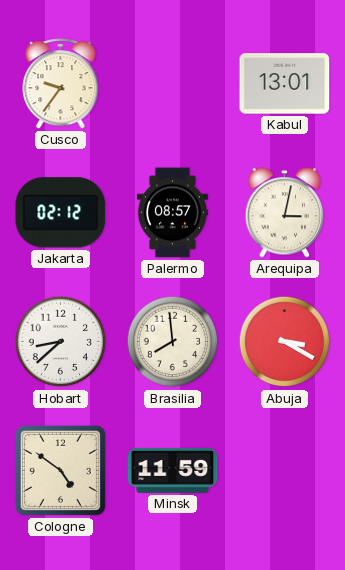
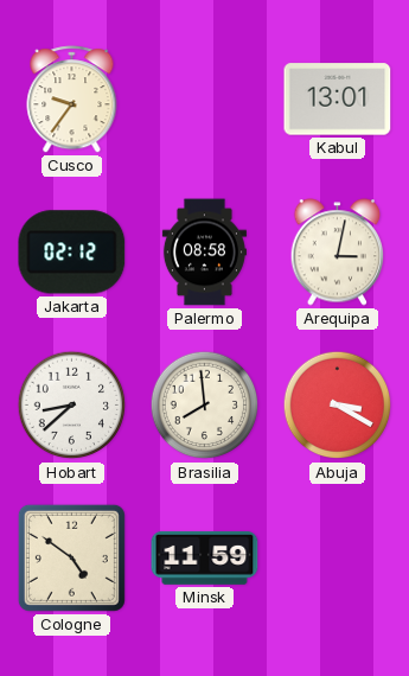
Palermo: 08:57 -> 08:58 (204, 253)
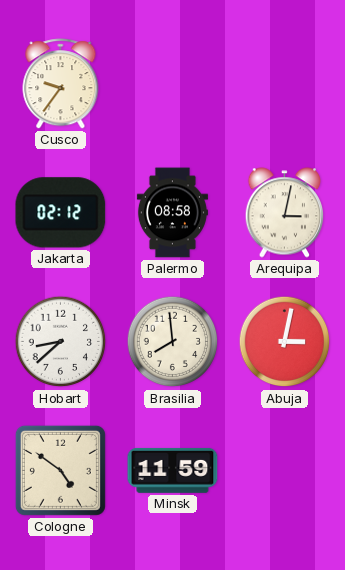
Kabul: 13:01 -> none (338, 100)
Abuja: 3:20 -> 3:02 (285, 342)
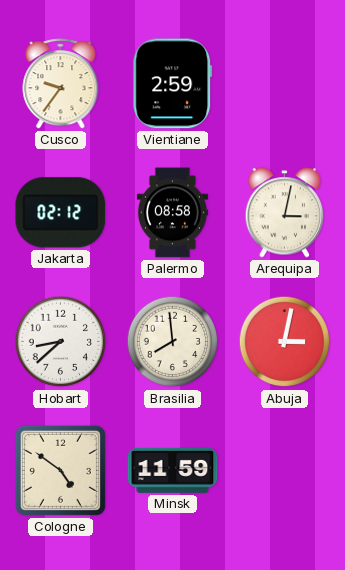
Vientiane: none -> 2:59 (173, 84)
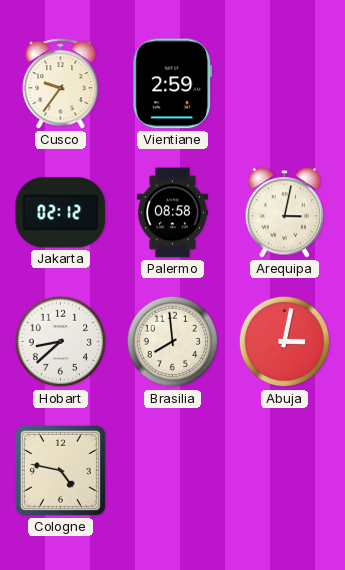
Cologne: 4:51 -> 4:47 (60, 470)
Minsk: 11:59 -> none (173, 471)
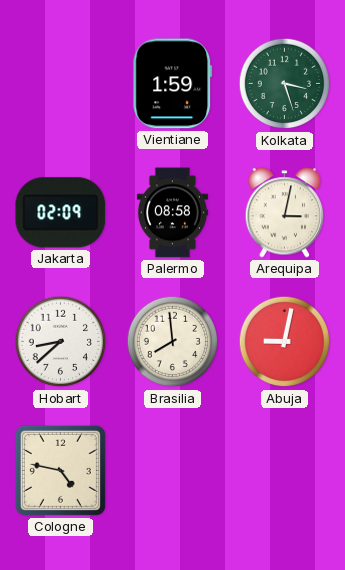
Cusco: 9:36 -> none (61, 84)
Vientiane: 2:59 -> 1:59 (173, 84)
Kolkata: none -> 3:27 (285, 84)
Jakarta: 02:12 -> 02:09 (61, 213)
Abuja: 3:02 -> 9:02 (285, 342)
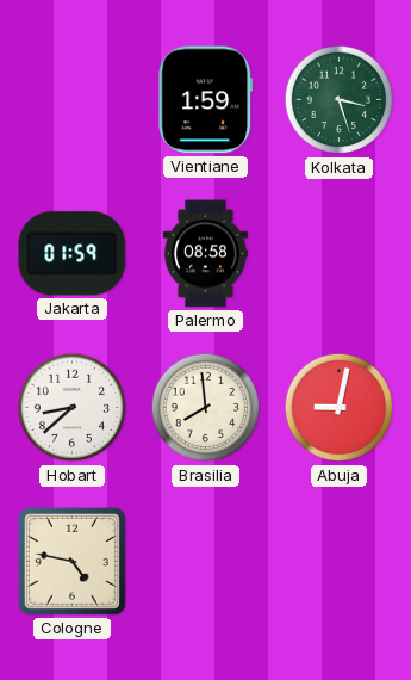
Jakarta: 02:09 -> 01:59 (73, 254)
Arequipa: 3:02 -> none (285, 213)
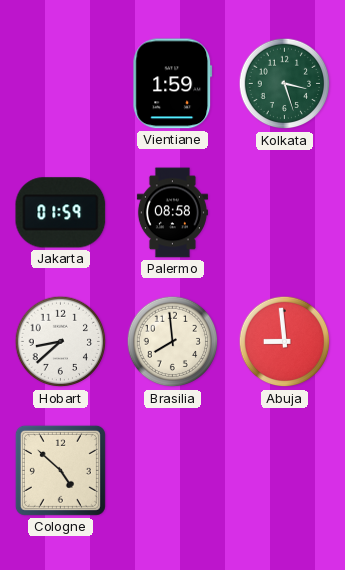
Abuja: 9:02 -> 8:59 (285, 342)
Cologne: 4:47 -> 4:52 (60, 470)
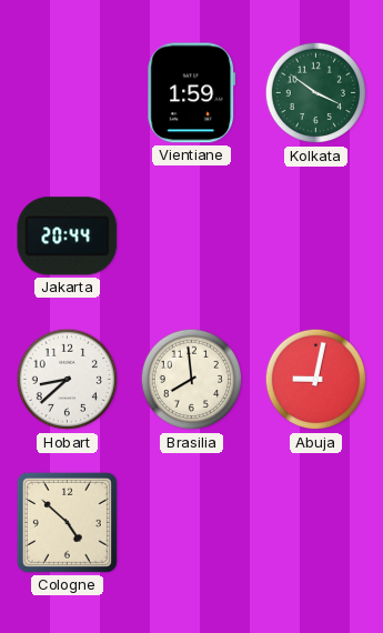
Kolkata: 3:27 -> 3:51 (316, 93)
Jakarta: 01:59 -> 20:44 (68, 237)
Palermo: 08:58 -> none (172, 213)
Abuja: 8:59 -> 9:02 (316, 380)
